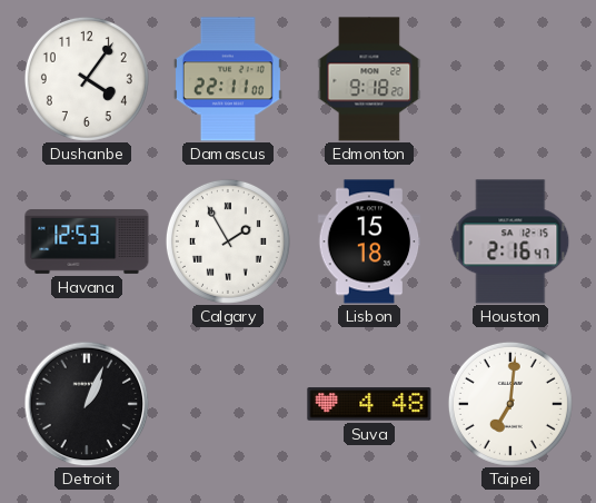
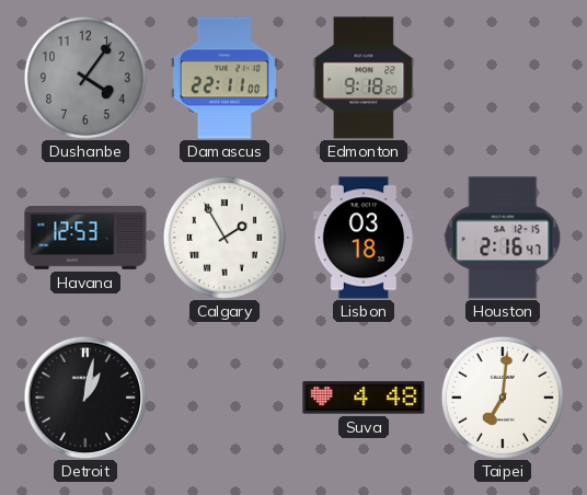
Dushanbe dial: white -> grey (85, 78)
Lisbon: 15:18 -> 03:18 (364, 238)
Detroit: 1:04 -> 1:02 (85, 398)
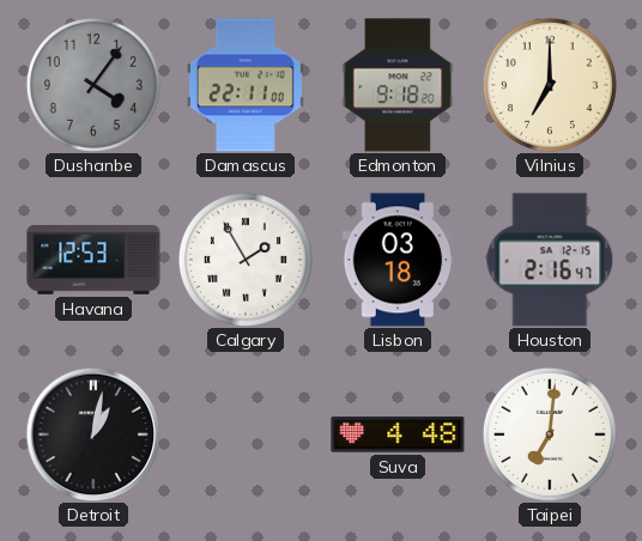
Vilnius: none -> 7:00 (550, 85)
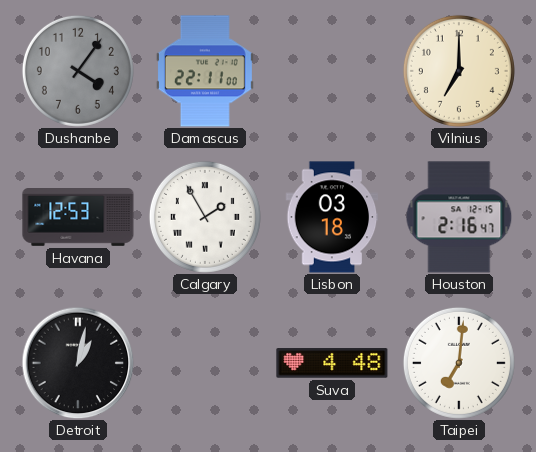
Edmonton: 9:18 -> none (398, 85)
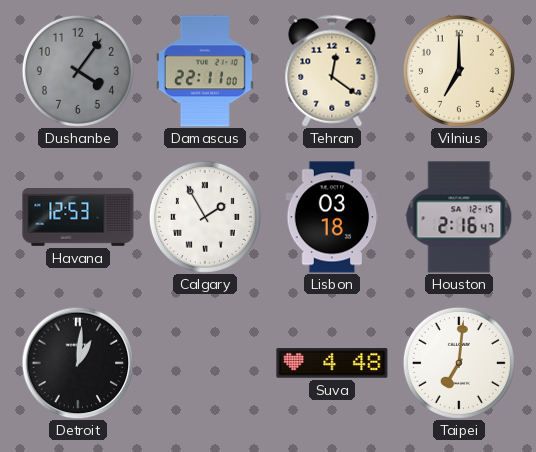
Tehran: none -> 12:21 (332, 71)
Detroit: 1:02 -> 1:01 (78, 363)
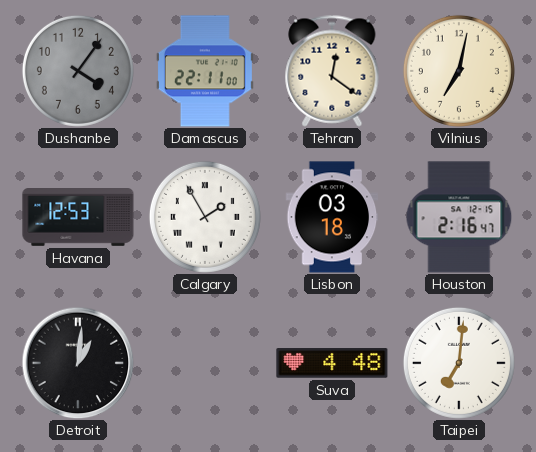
Vilnius: 7:00 -> 7:02 (459, 71)
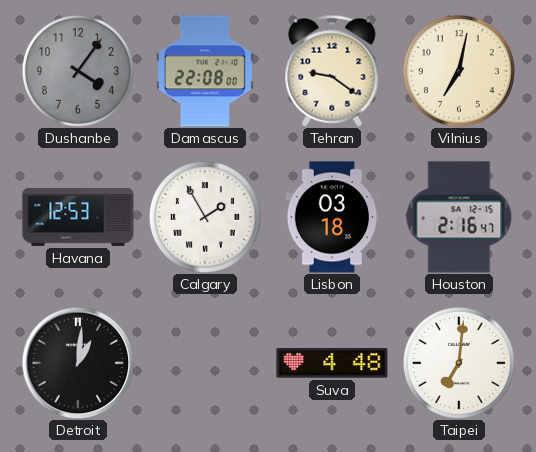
Damascus: 22:11 -> 22:08 (205, 71)
Tehran: 12:21 -> 9:21 (332, 71)
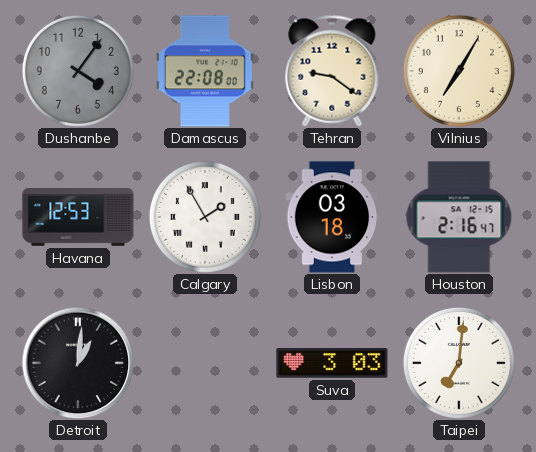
Vilnius: 7:02 -> 7:05 (459, 71)
Suva: 4:48 -> 3:03 (332, 363)
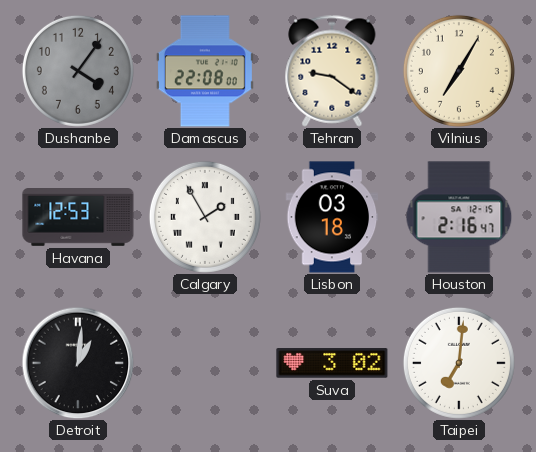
Suva: 3:03 -> 3:02 (332, 363)
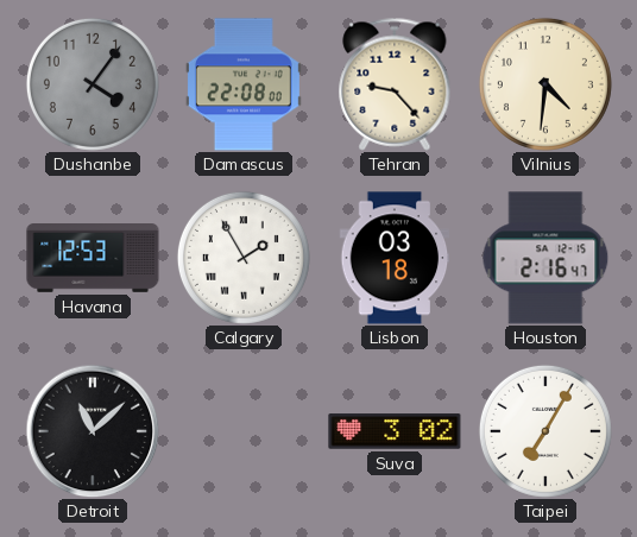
Tehran: 9:21 -> 9:23 (395, 84)
Vilnius: 7:05 -> 4:31 (545, 84)
Detroit: 1:01 -> 11:08 (93, 431)
Taipei: 7:01 -> 7:05 (545, 431)
